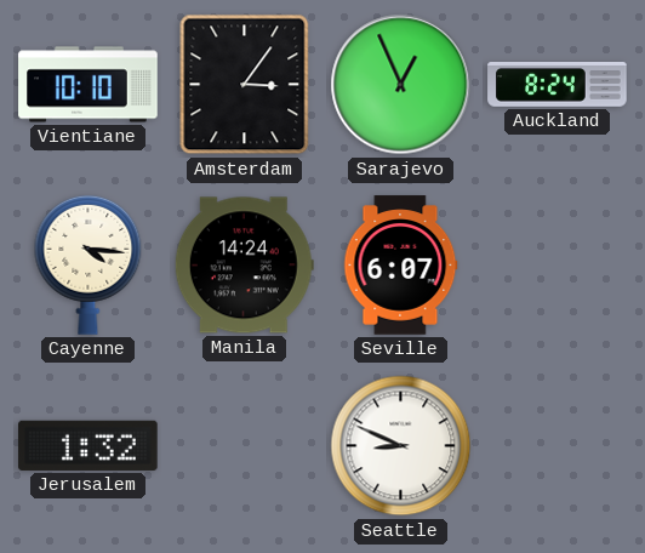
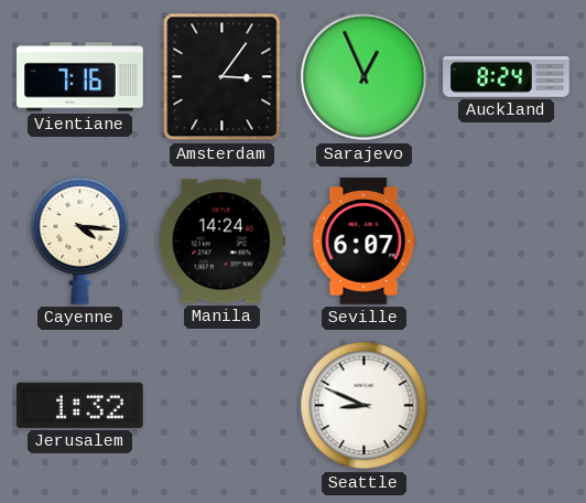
Vientiane: 10:10 -> 7:16 (80, 77)
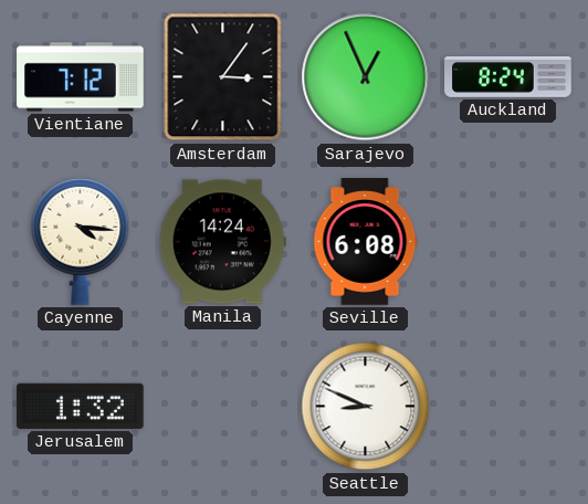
Vientiane: 7:16 -> 7:12 (81, 77)
Seville: 6:07 -> 6:08 (366, 242)
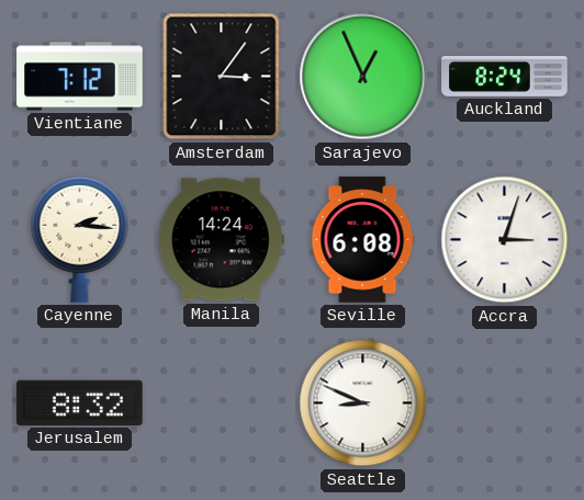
Cayenne: 4:16 -> 2:16 (80, 239)
Accra: none -> 3:03 (505, 240)
Jerusalem: 1:32 -> 8:32 (80, 402)
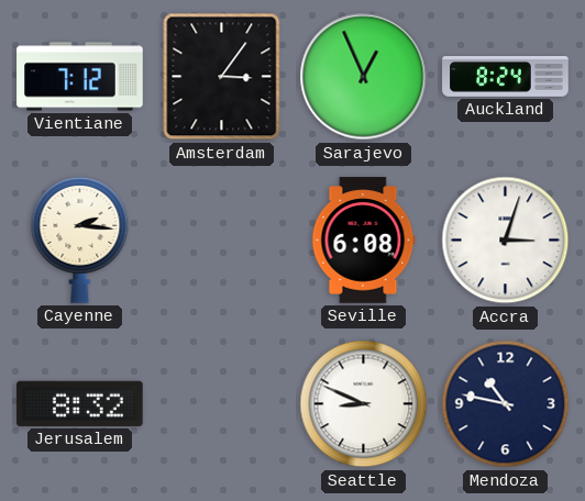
Manila: 14:24 -> none (221, 240)
Mendoza: none -> 10:47 (506, 404)
